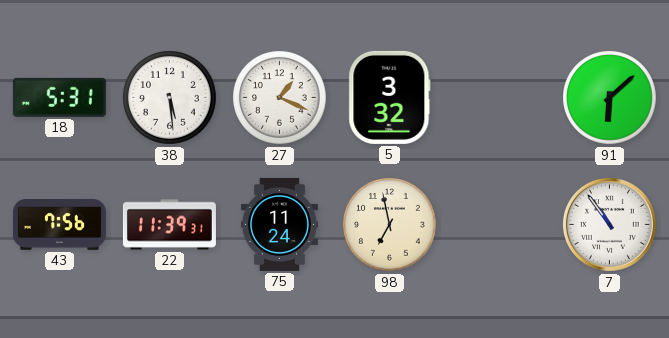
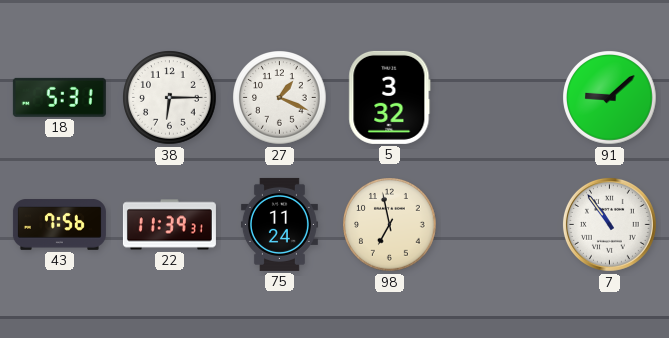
38: 5:29 -> 6:15 (170, 98)
91: 6:08 -> 9:08 (610, 98)
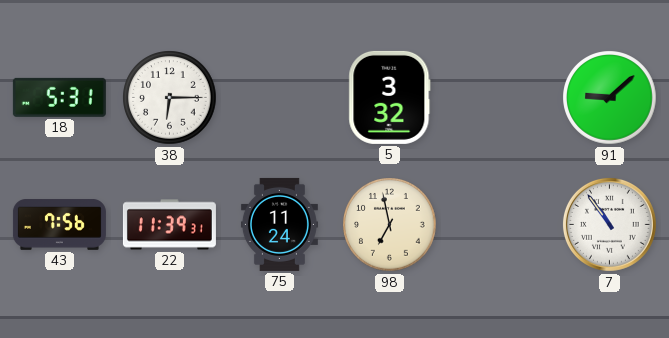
27: 1:19 -> none (280, 98)
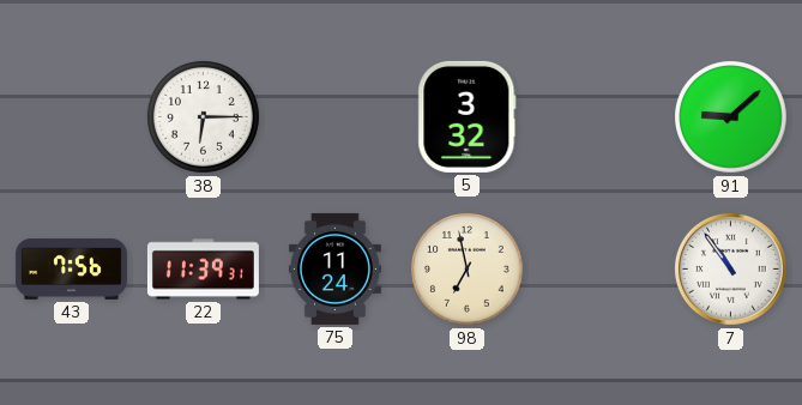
18: 5:31 -> none (59, 97)
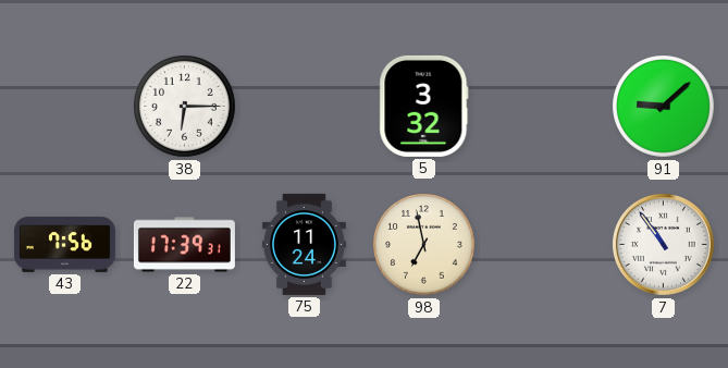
22: 11:39 -> 17:39 (184, 245)
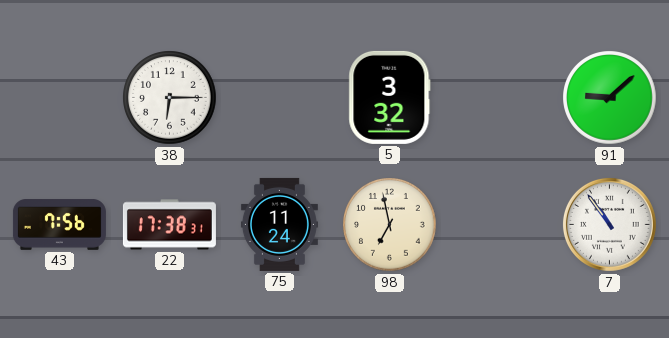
22: 17:39 -> 17:38 (169, 225)
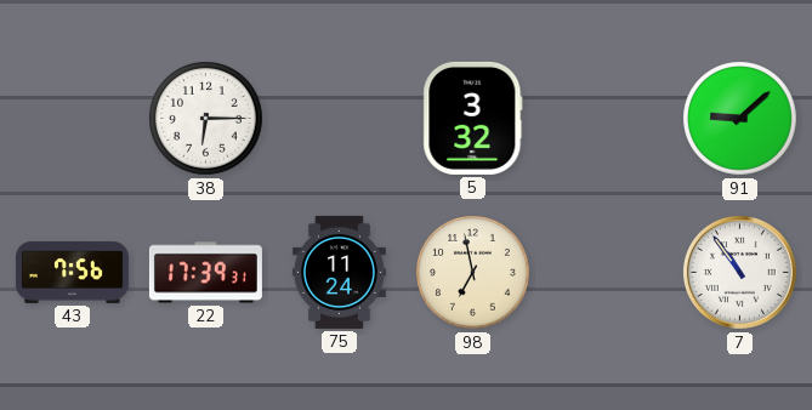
22: 17:38 -> 17:39 (205, 273)
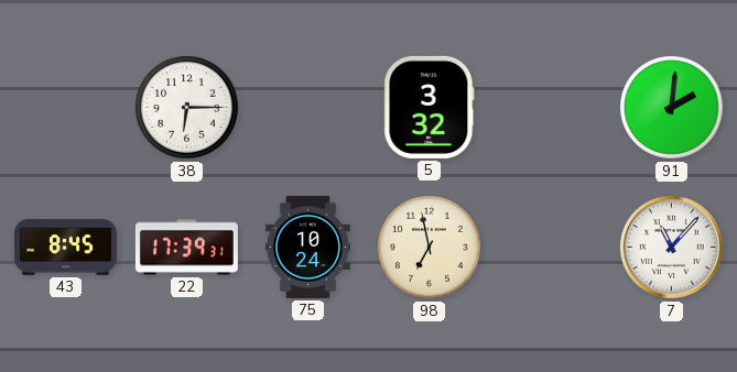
91: 9:08 -> 2:01 (672, 108)
43: 7:56 -> 8:45 (65, 248)
75: 11:24 -> 10:24 (307, 247)
7: 10:54 -> 11:07 (671, 247)
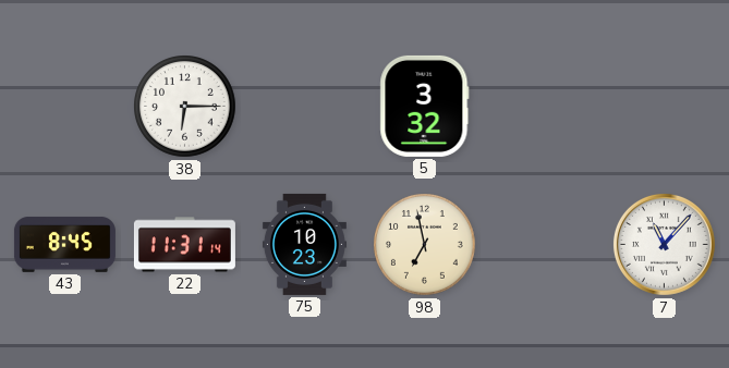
91: 2:01 -> none (672, 108)
22: 17:39 -> 11:31 (184, 245)
75: 10:24 -> 10:23 (304, 244)
